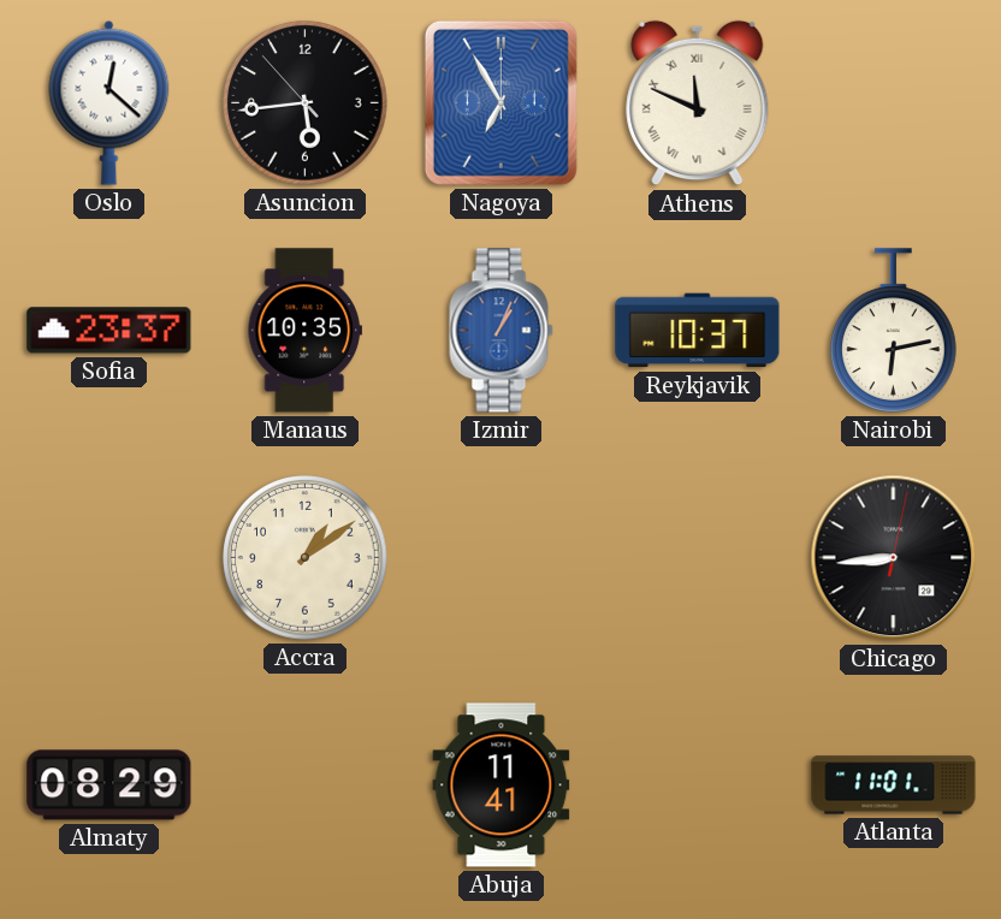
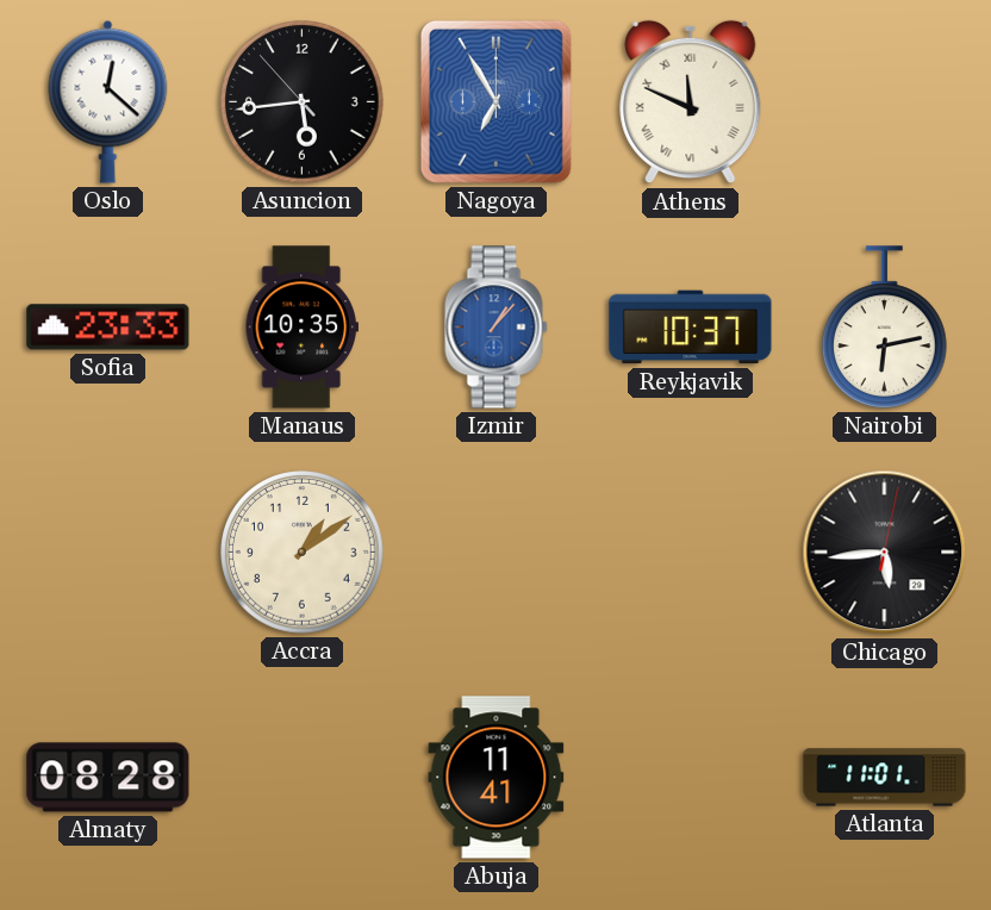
Sofia: 23:37 -> 23:33 (108, 328)
Izmir: 1:04 -> 1:07 (497, 328)
Chicago: 8:44 -> 5:44 (885, 553)
Almaty: 08:29 -> 08:28 (108, 778)
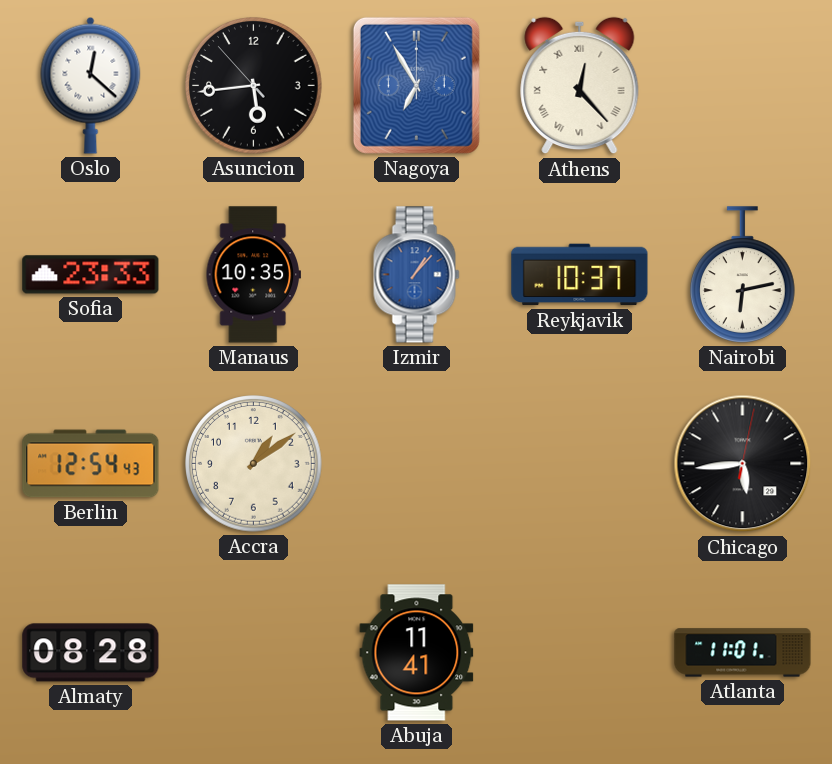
Athens: 11:49 -> 12:23 (580, 86)
Berlin: none -> 12:54 (91, 464)
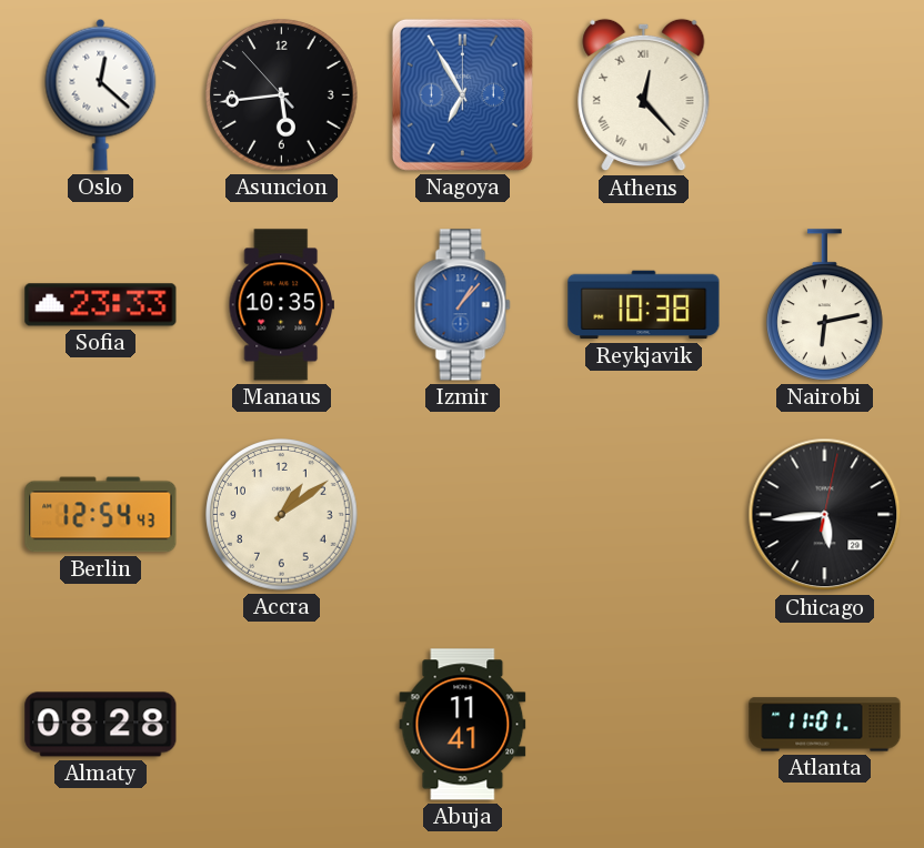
Reykjavik: 10:37 -> 10:38 (644, 305)
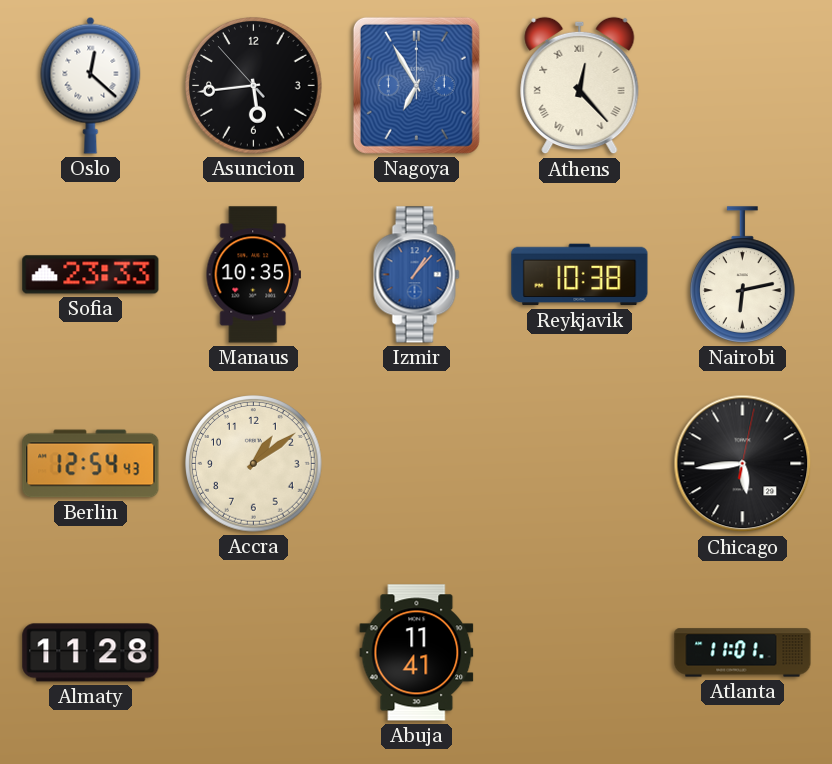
Almaty: 08:28 -> 11:28 (91, 653)
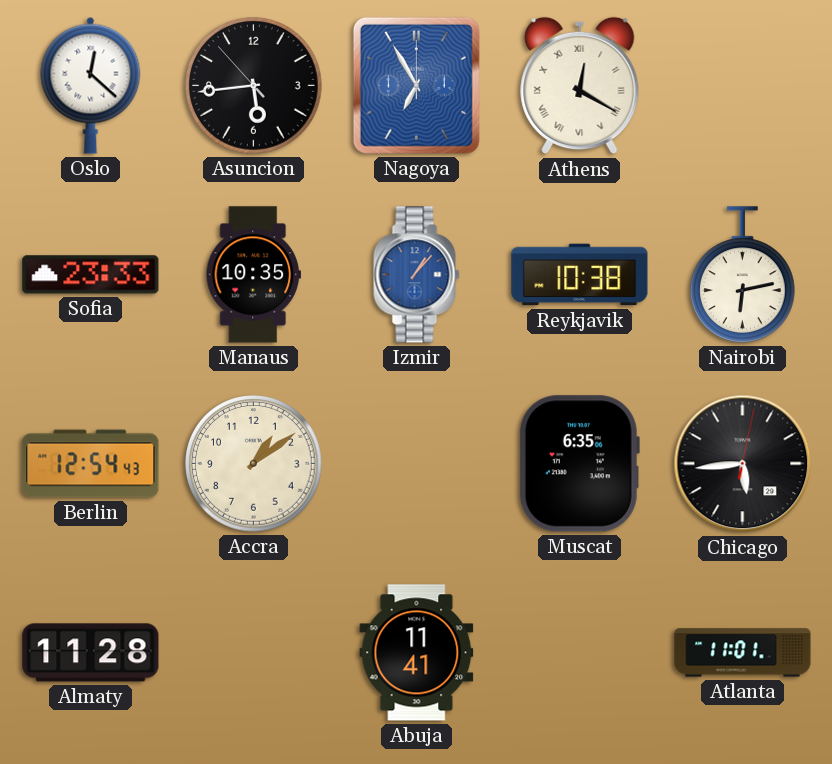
Athens: 12:23 -> 12:20 (580, 86)
Muscat: none -> 6:35 (579, 464)
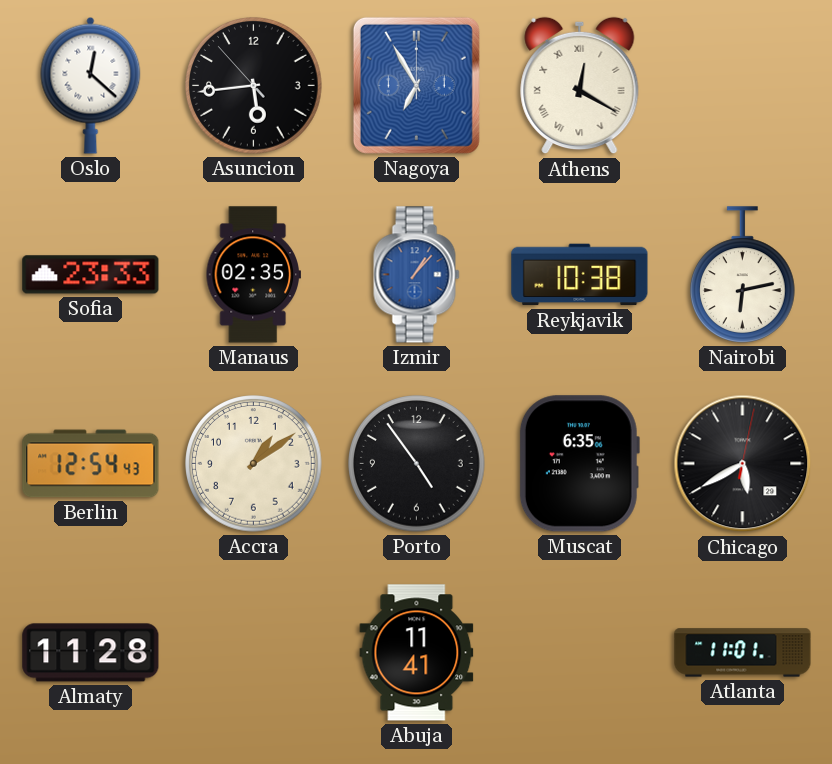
Manaus: 10:35 -> 02:35 (253, 275)
Porto: none -> 4:54 (417, 464)
Chicago: 5:44 -> 5:40 (743, 464)
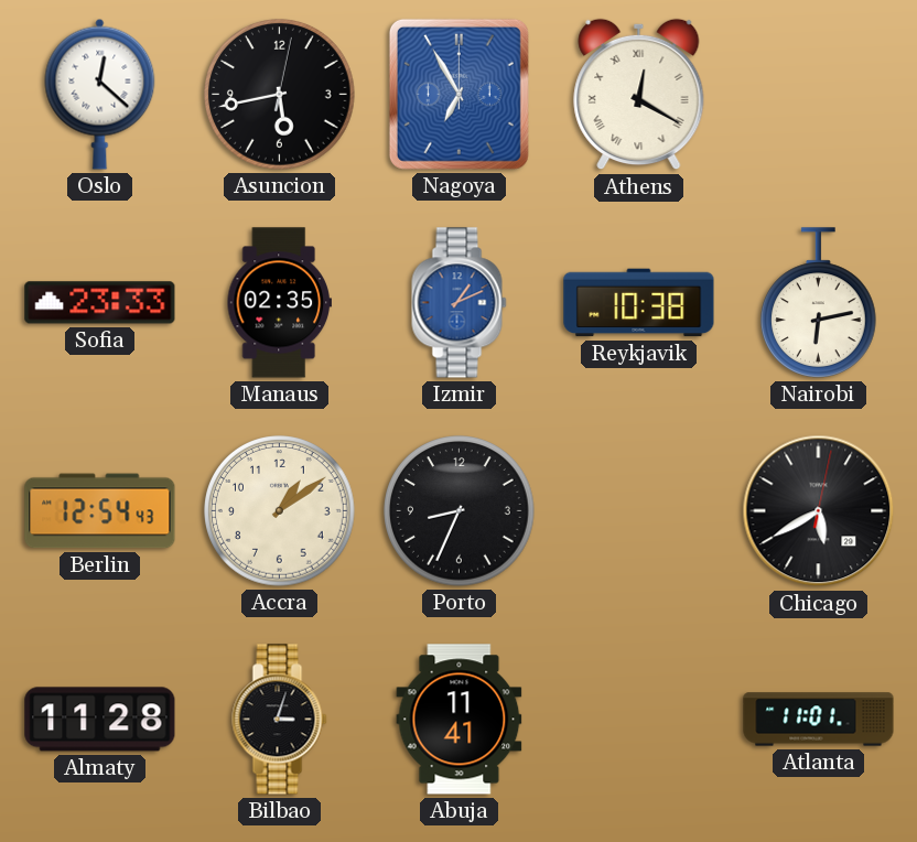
Asuncion: 5:43:53 -> 5:43:02 (280, 95)
Izmir: 1:07 -> 1:11 (460, 303)
Porto: 4:54 -> 8:34 (460, 511)
Muscat: 6:35 -> none (579, 464)
Bilbao: none -> 3:03 (280, 720)
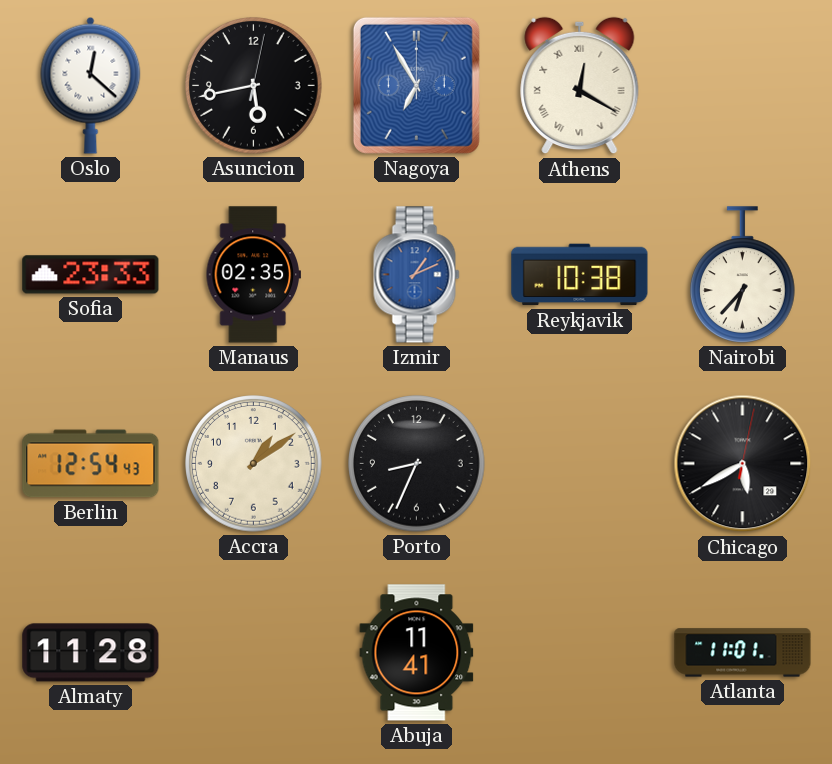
Nairobi: 6:13 -> 6:37 (743, 275)
Bilbao: 3:03 -> none (280, 720)
